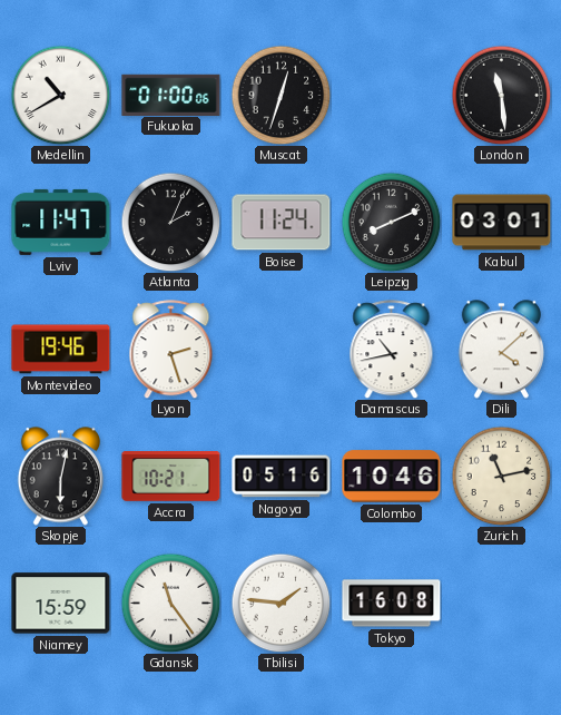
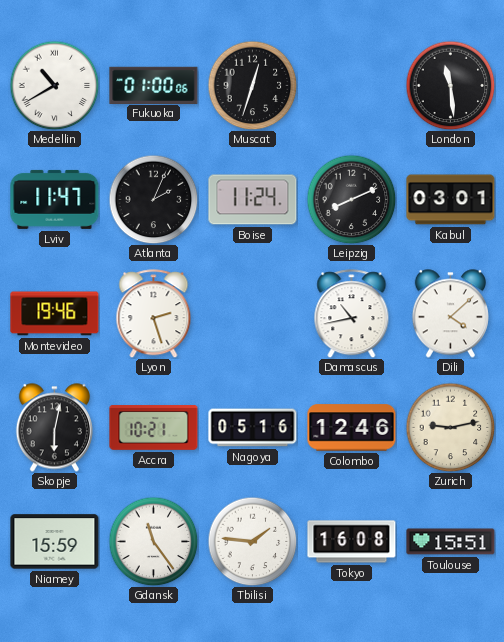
Colombo: 10:46 -> 12:46 (352, 428)
Zurich: 11:13 -> 9:13 (450, 427)
Toulouse: none -> 15:51 (451, 542)
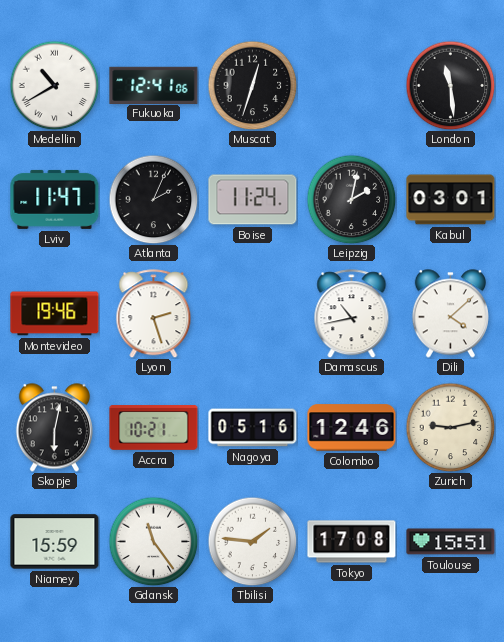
Fukuoka: 01:00 -> 12:41 (154, 85)
Leipzig: 8:11 -> 2:02 (351, 199)
Tokyo: 16:08 -> 17:08 (352, 542)
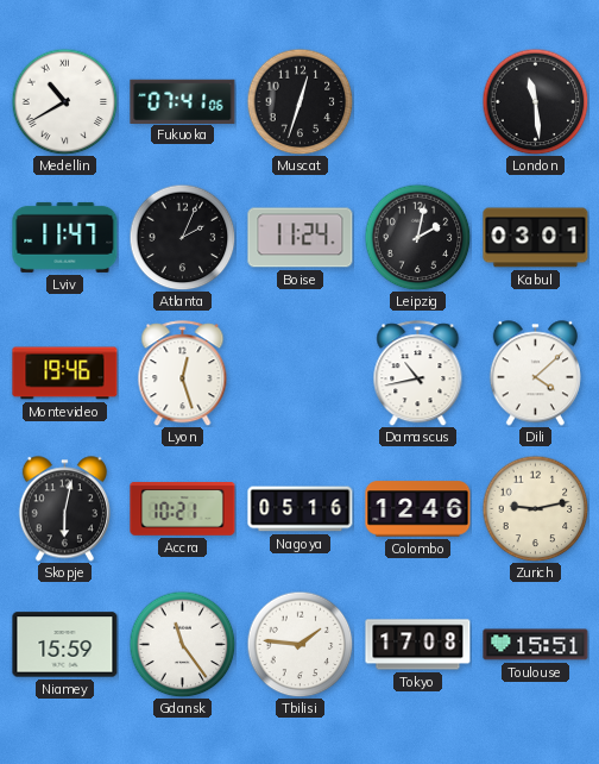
Fukuoka: 12:41 -> 07:41 (183, 101)
Lyon: 2:27 -> 12:27 (183, 374)
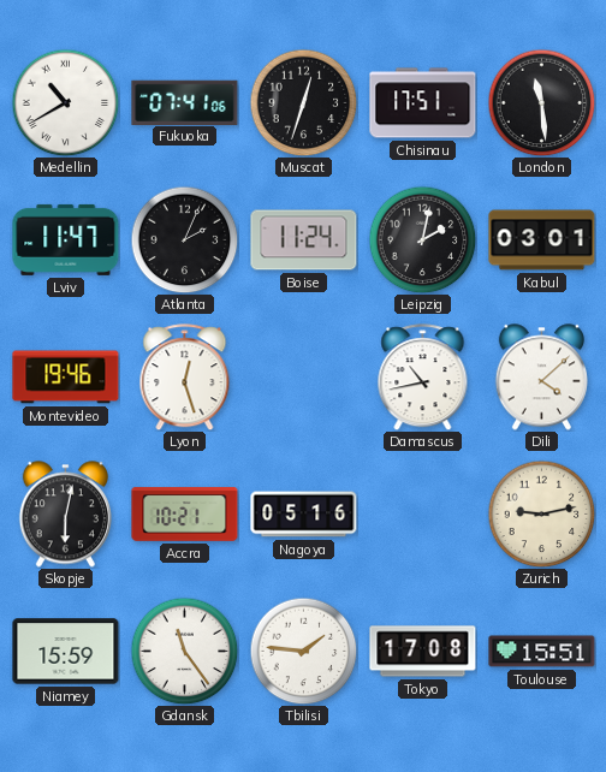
Chisinau: none -> 17:51 (423, 103)
Colombo: 12:46 -> none (418, 509)
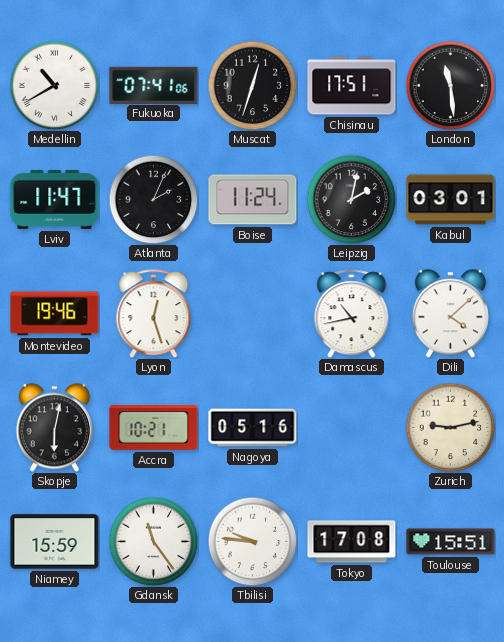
Tbilisi: 1:46 -> 9:46 (252, 541)
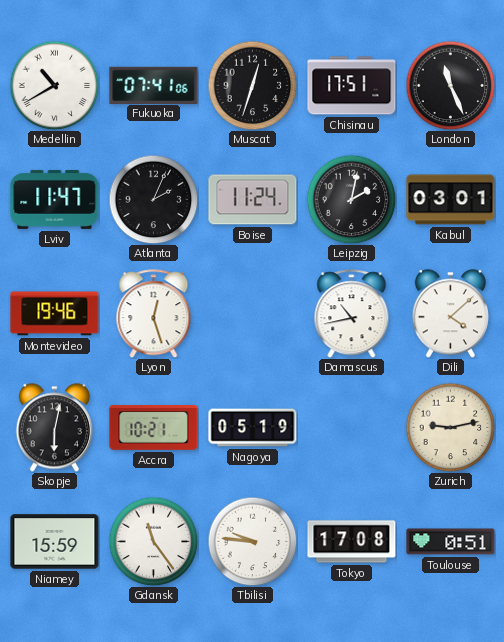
London: 11:29 -> 11:26 (450, 85)
Nagoya: 05:16 -> 05:19 (253, 428)
Toulouse: 15:51 -> 0:51 (451, 542)
